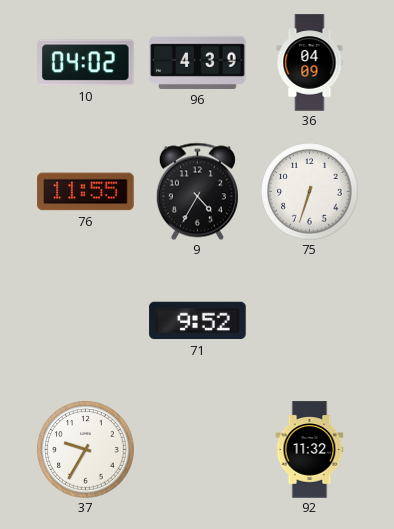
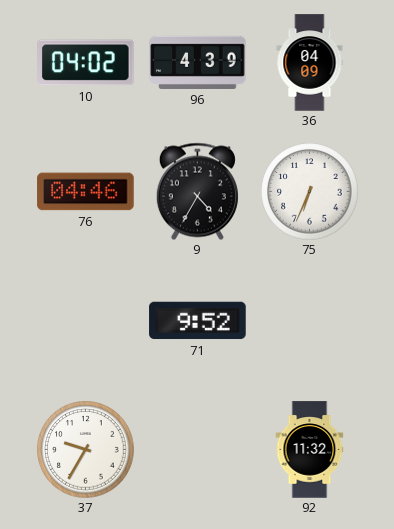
76: 11:55 -> 04:46 (86, 192)
75: 6:33 -> 6:34 (310, 192)
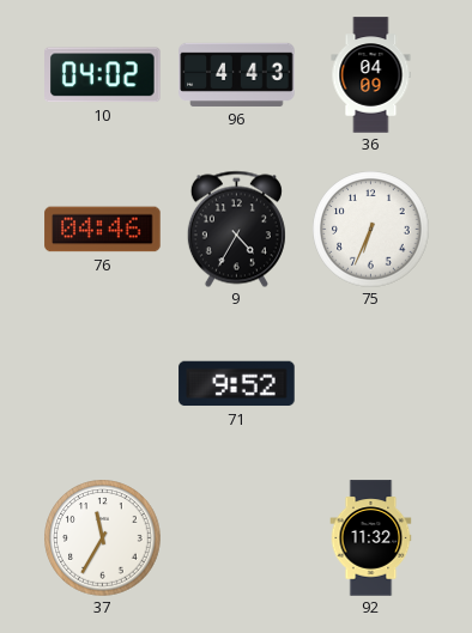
96: 4:39 -> 4:43 (237, 74)
37: 9:35 -> 11:35 (103, 538)
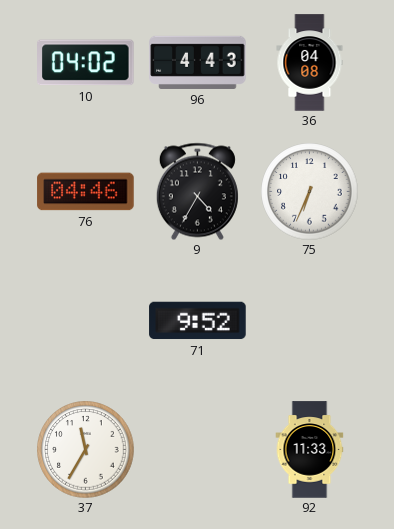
36: 04:09 -> 04:08 (310, 63)
92: 11:32 -> 11:33 (310, 450)
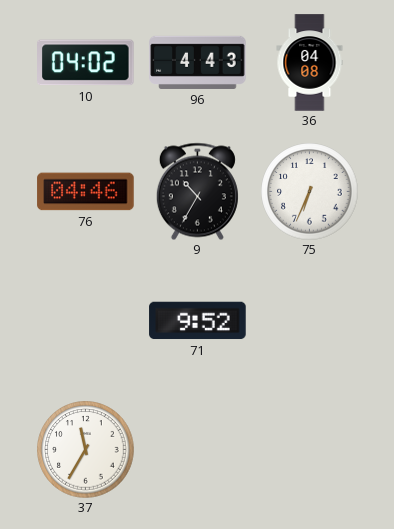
9: 4:35 -> 10:35 (197, 191)
92: 11:33 -> none (310, 450)
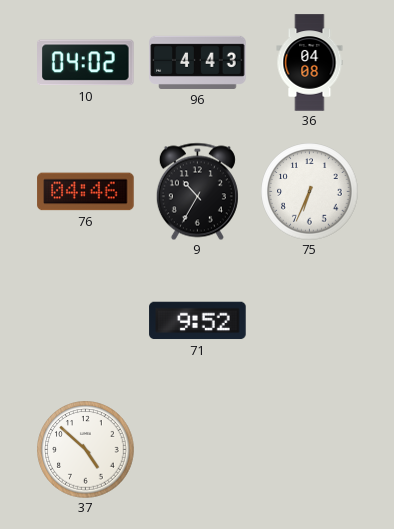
37: 11:35 -> 4:52 (86, 450)
